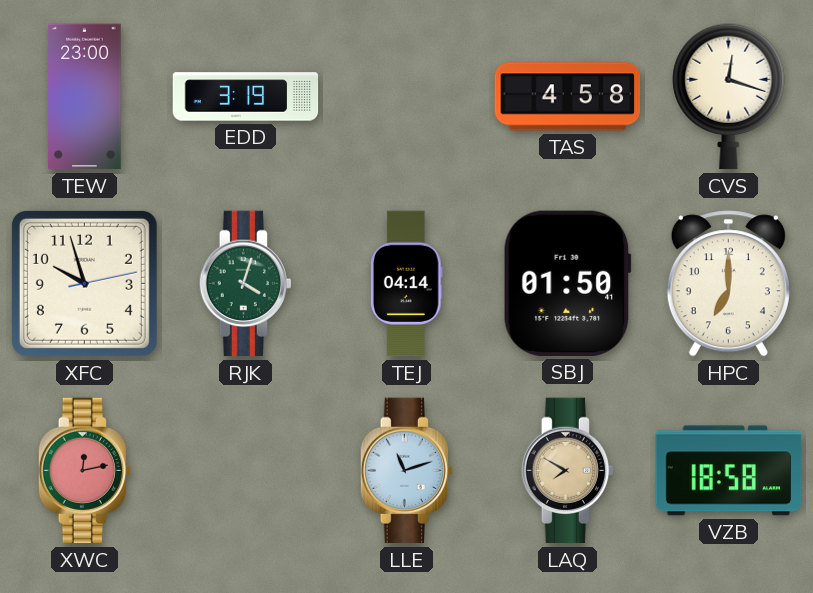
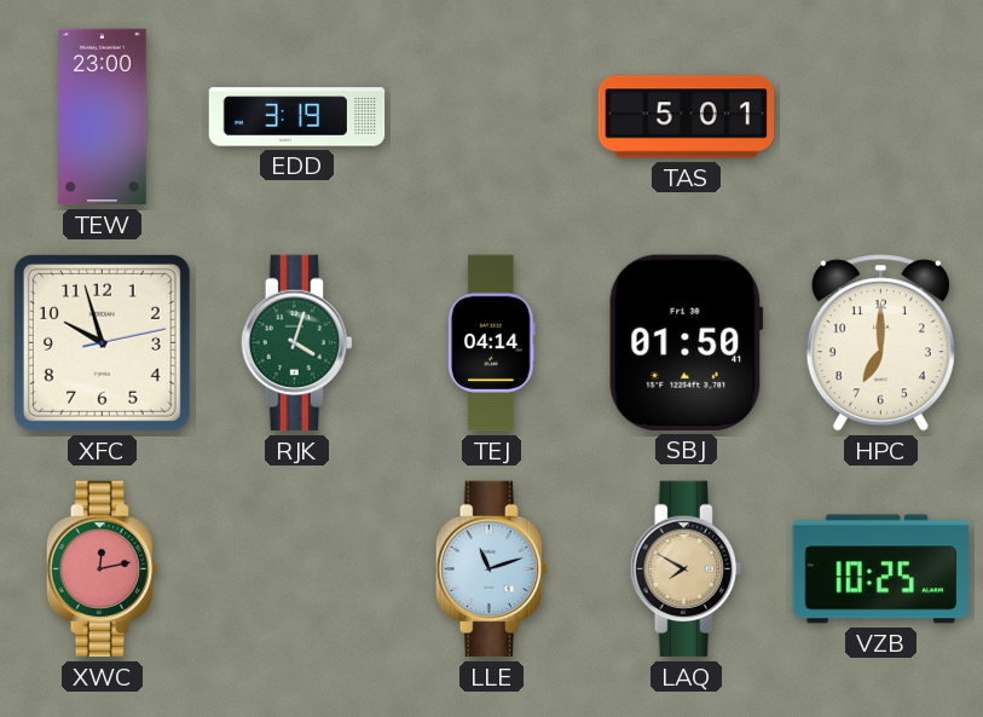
TAS: 4:58 -> 5:01 (687, 117)
CVS: 12:18 -> none (729, 97)
VZB: 18:58 -> 10:25 (881, 569)
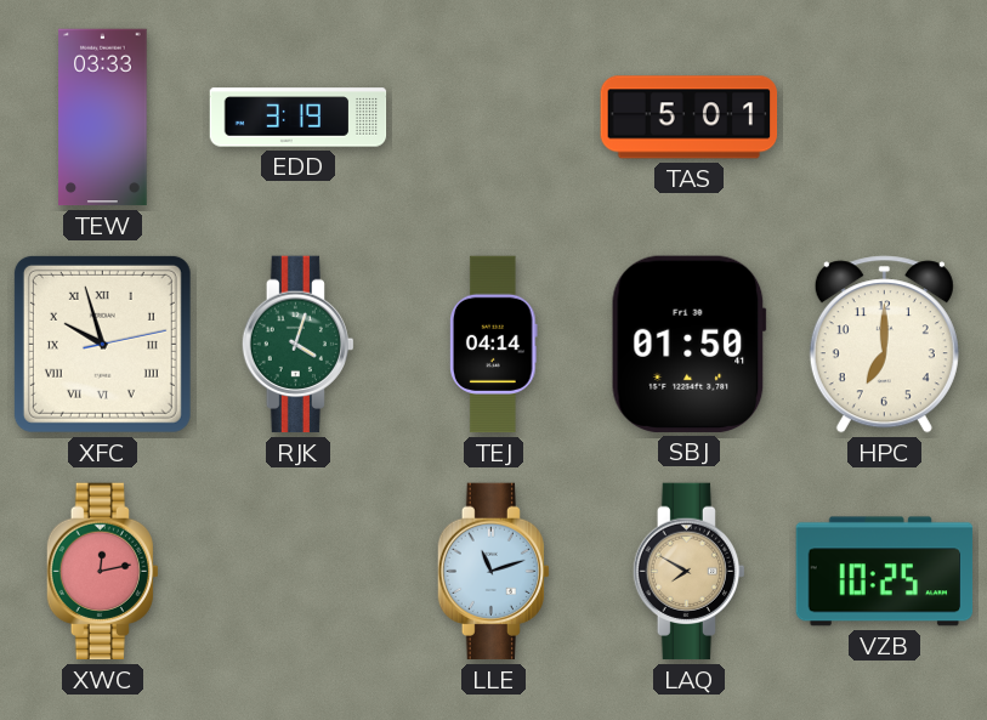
TEW: 23:00 -> 03:33 (103, 118)
XFC numerals: Arabic -> Roman (102, 344)
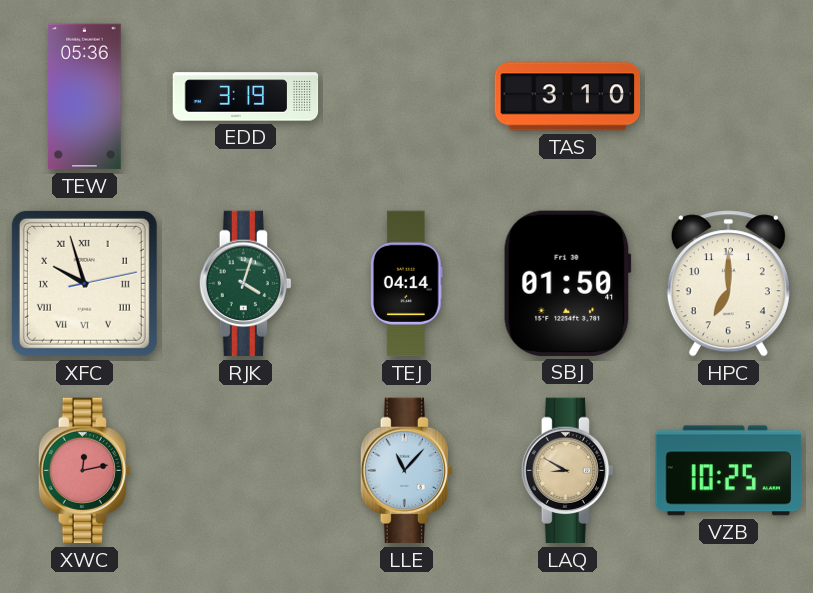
TEW: 03:33 -> 05:36 (85, 97)
TAS: 5:01 -> 3:10 (568, 97)
LLE: 11:12 -> 11:07 (406, 471)
LAQ: 7:50 -> 8:50 (567, 471)
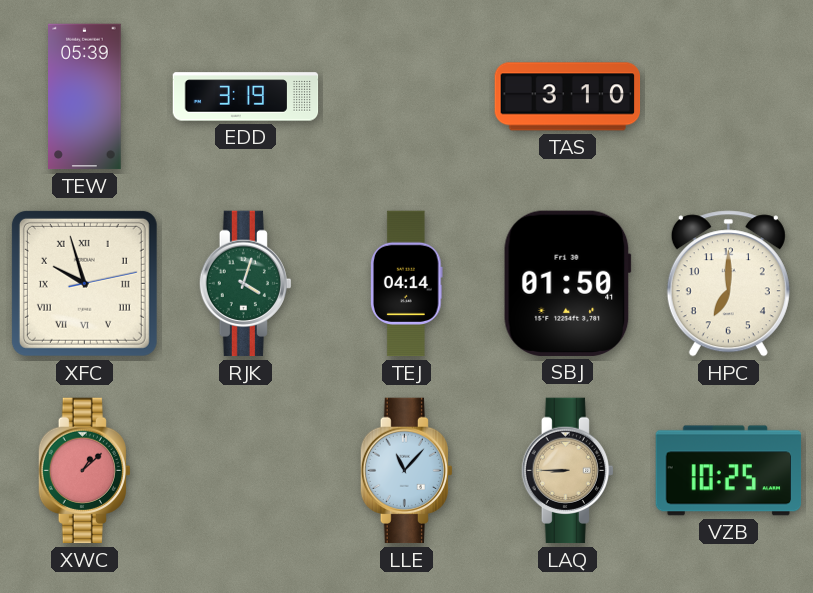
TEW: 05:36 -> 05:39 (85, 97)
XWC: 12:13 -> 1:08 (84, 471)
LAQ: 8:50 -> 8:45 (567, 471)
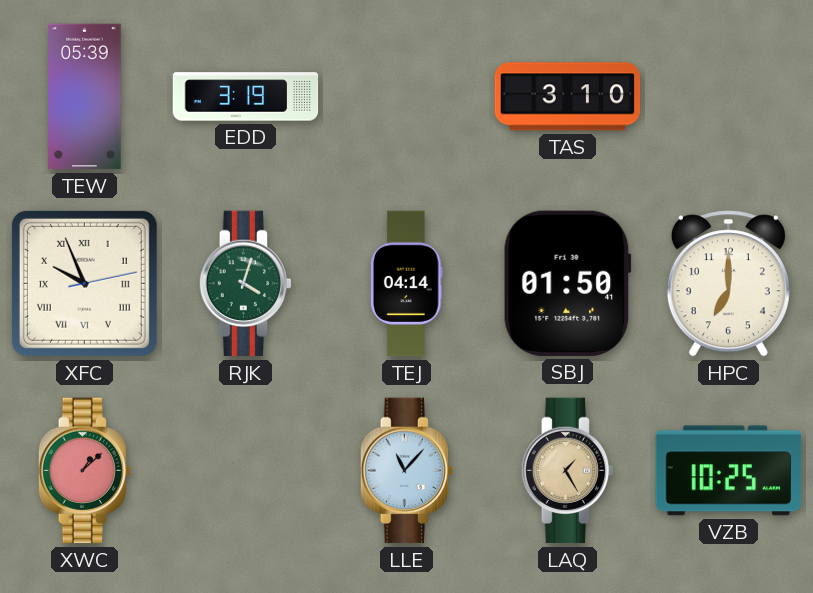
XFC: 9:57 -> 9:56 (84, 283)
LAQ: 8:45 -> 1:25 (567, 471)
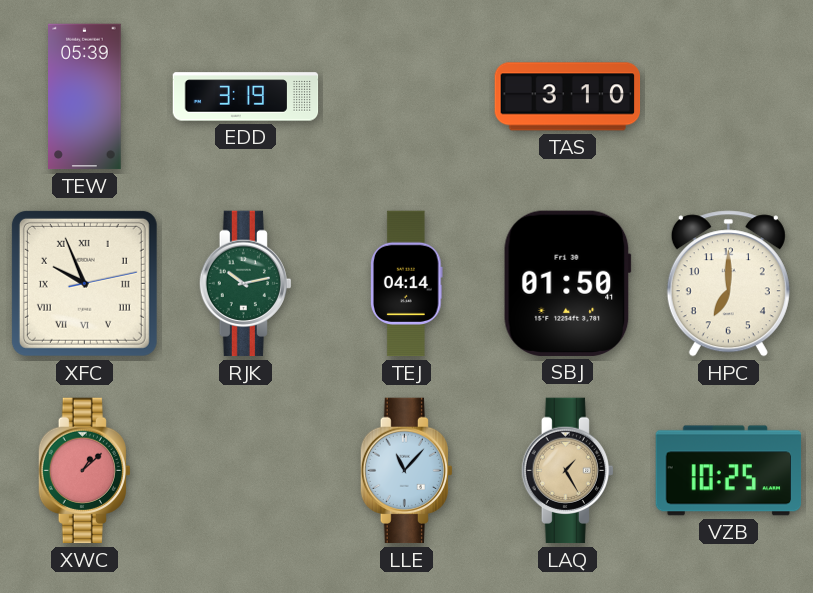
RJK: 4:03 -> 10:13 (245, 284)
